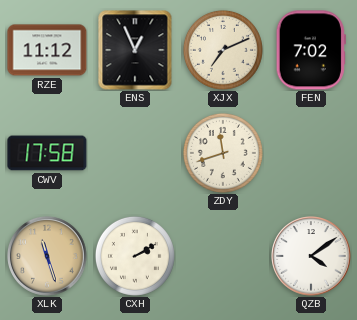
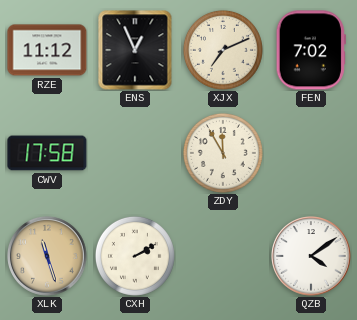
ZDY: 11:42 -> 11:55 (223, 153)
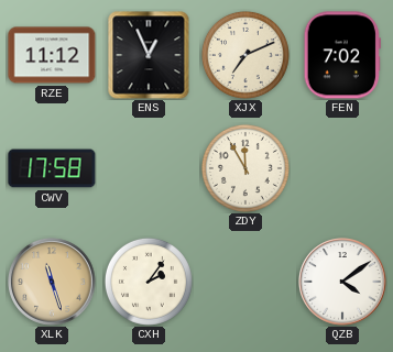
CXH: 2:10 -> 2:06 (149, 282)
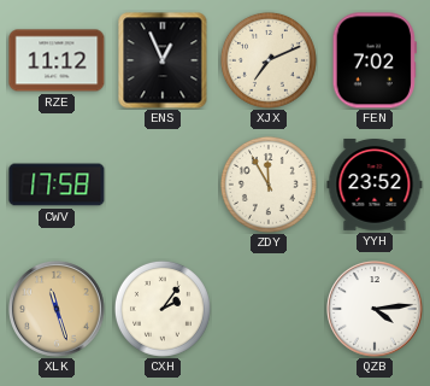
YYH: none -> 23:52 (375, 186)
QZB: 4:09 -> 4:14 (375, 309)
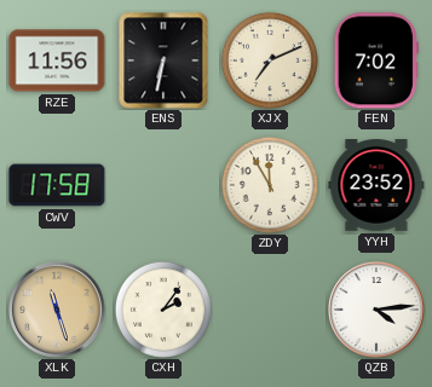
RZE: 11:12 -> 11:56 (57, 60)
ENS: 12:56 -> 6:32 (163, 60)
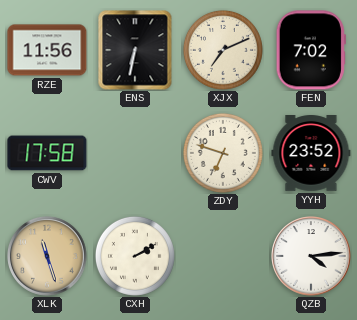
ZDY: 11:55 -> 6:48 (223, 153)
CXH: 2:06 -> 2:10 (135, 256)
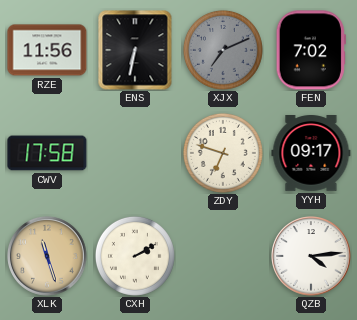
XJX dial: cream -> grey (223, 50)
YYH: 23:52 -> 09:17 (311, 154)
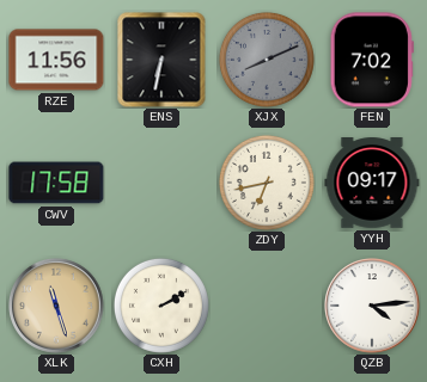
XJX: 7:11 -> 8:11 (267, 60)
ZDY: 6:48 -> 6:43 (267, 183)
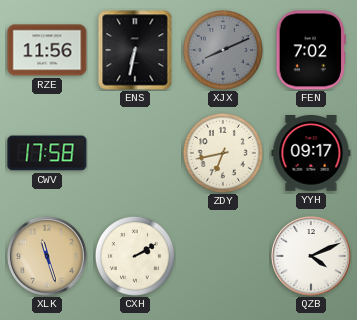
QZB: 4:14 -> 4:11 (311, 256)
